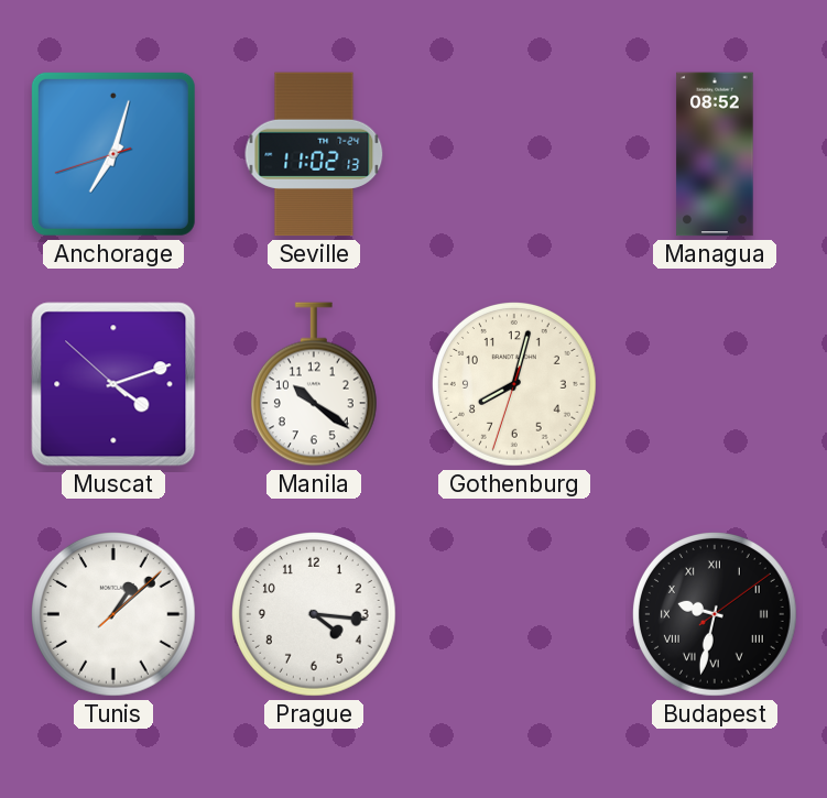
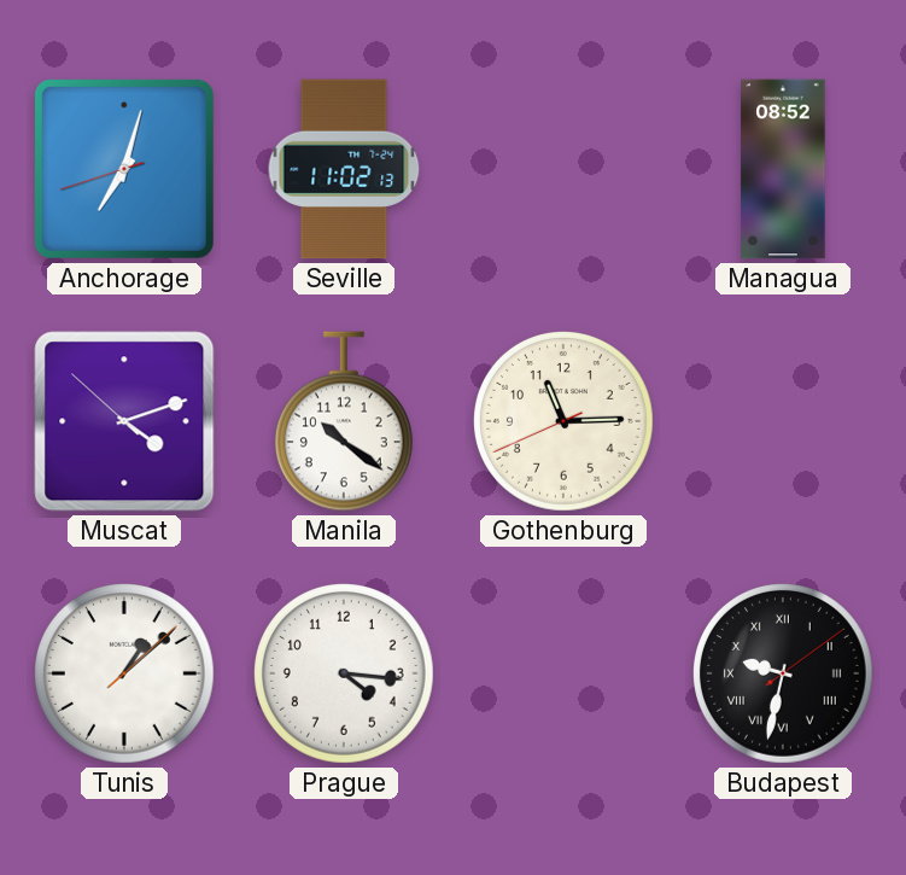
Gothenburg: 8:02 -> 11:14 (565, 422)
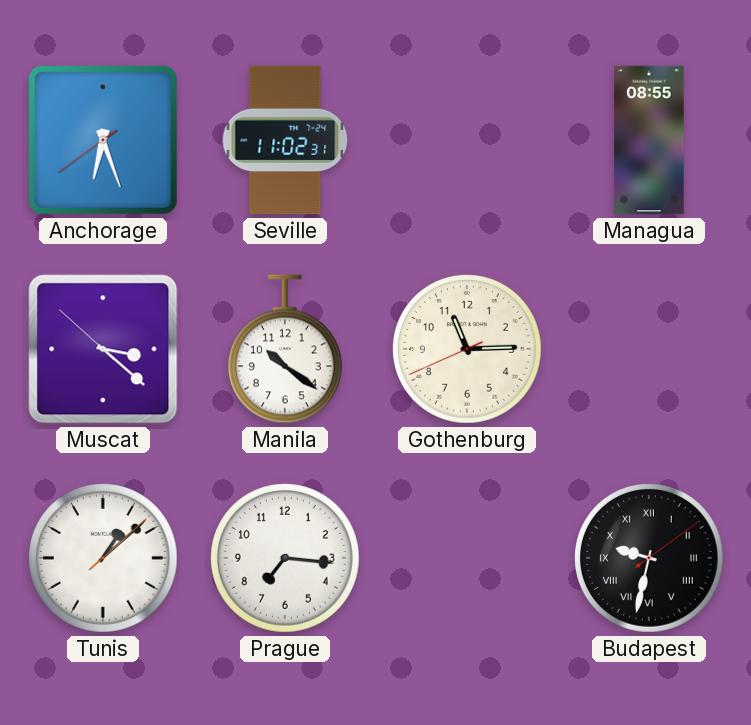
Anchorage: 7:02 -> 6:26 (103, 140)
Seville: 11:02:13 -> 11:02:31 (285, 140)
Managua: 08:52 -> 08:55 (649, 140)
Muscat: 4:11 -> 3:21 (103, 349)
Prague: 4:16 -> 7:16 (286, 559)
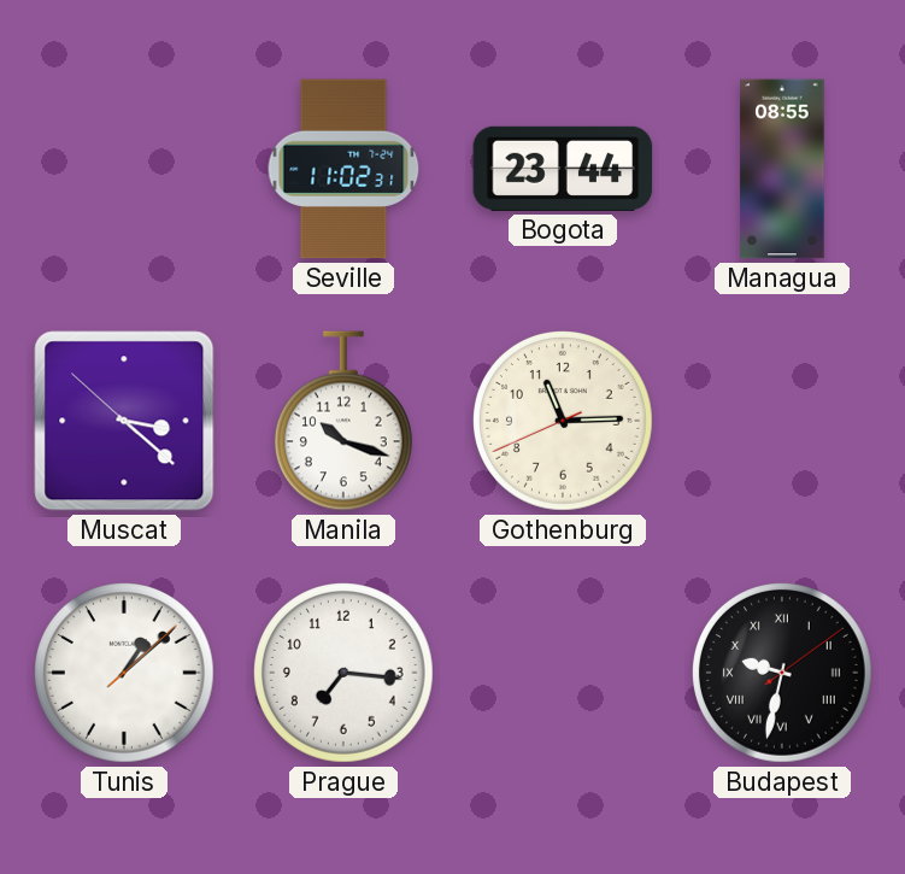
Anchorage: 6:26 -> none (103, 140)
Bogota: none -> 23:44 (563, 169)
Manila: 10:21 -> 10:18 (343, 421)
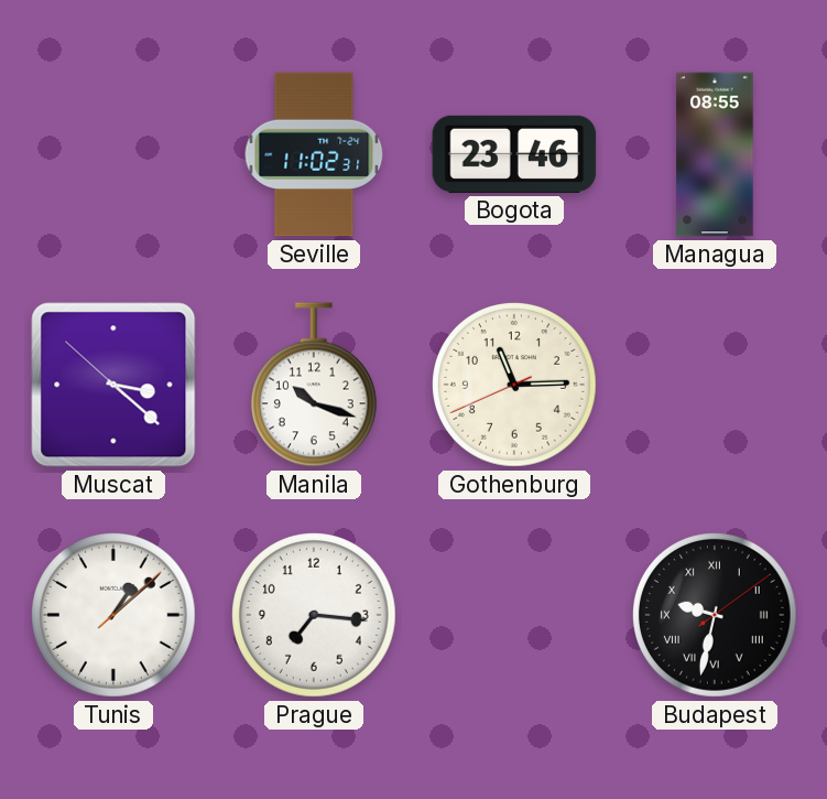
Bogota: 23:44 -> 23:46 (514, 154)
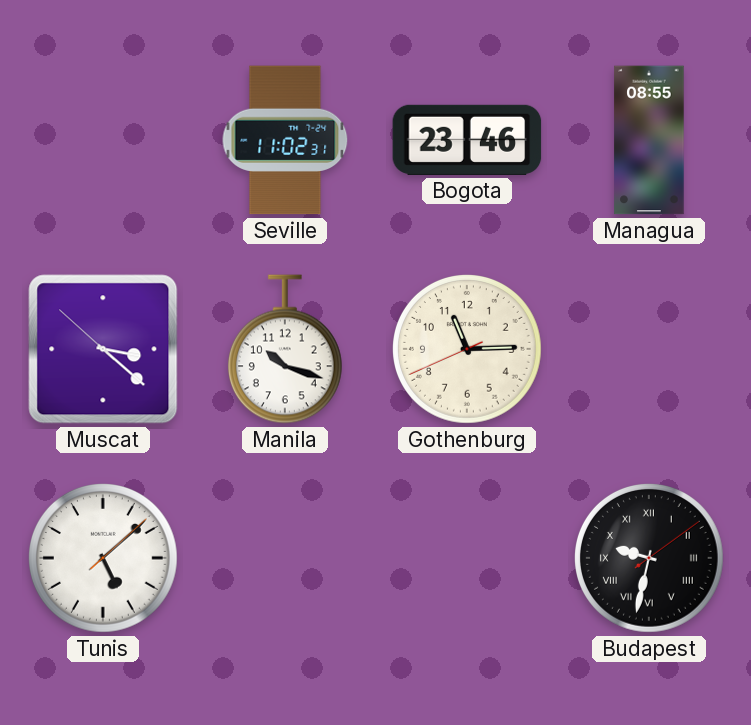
Tunis: 1:08 -> 5:08 (104, 559)
Prague: 7:16 -> none (315, 616)
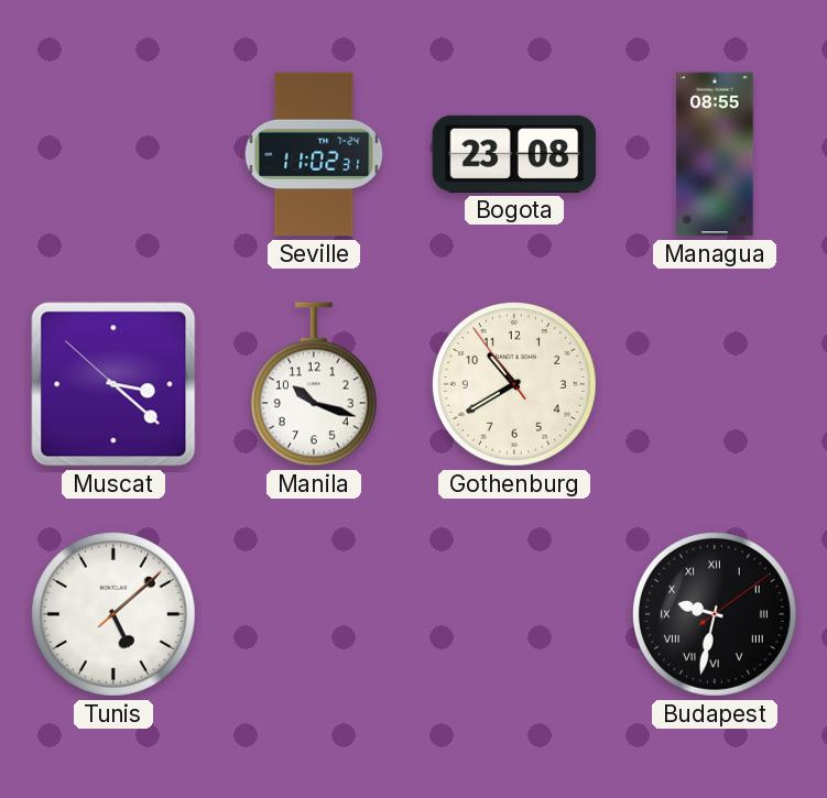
Bogota: 23:46 -> 23:08 (514, 154)
Gothenburg: 11:14 -> 10:39 (515, 385)
